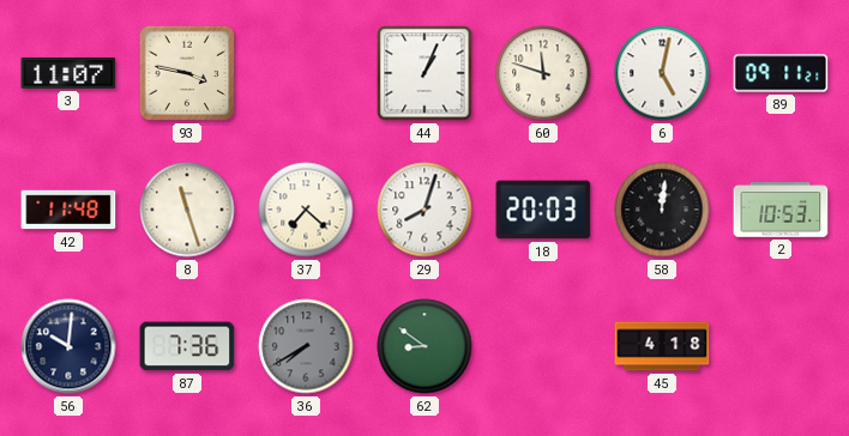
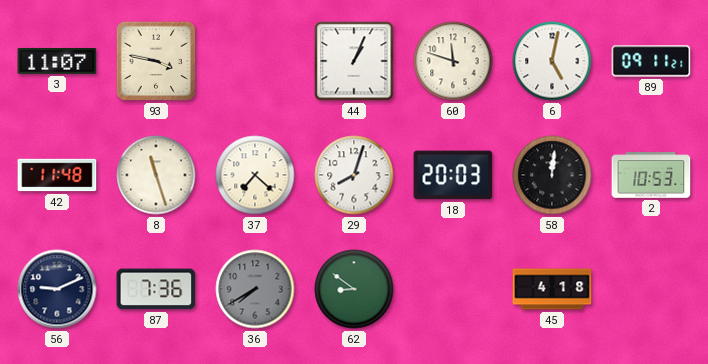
56: 10:01 -> 9:11 (57, 289)
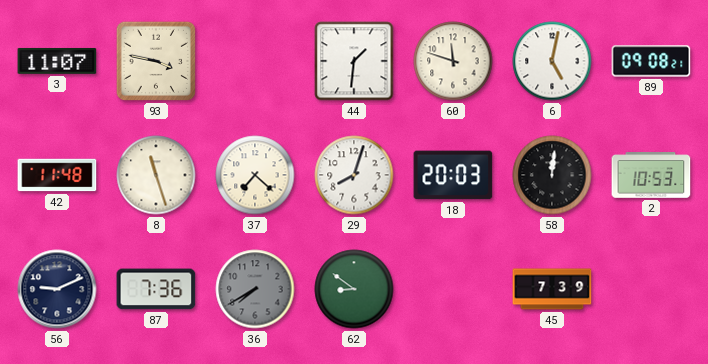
44: 1:04 -> 1:31 (354, 61)
89: 09:11 -> 09:08 (651, 61)
45: 4:18 -> 7:39 (552, 289)
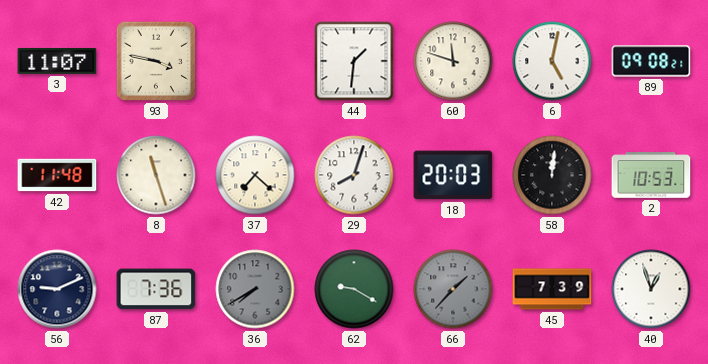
62: 8:51 -> 9:20 (354, 289)
66: none -> 1:37 (453, 289)
40: none -> 12:57 (651, 289)
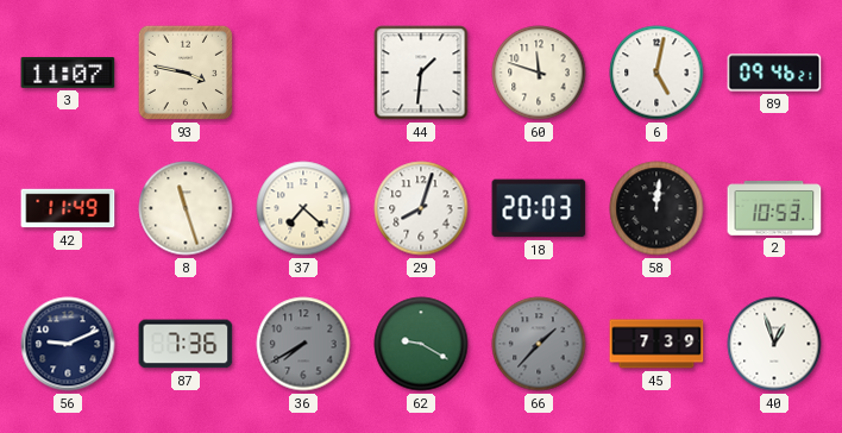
89: 09:08 -> 09:46 (774, 73)
42: 11:48 -> 11:49 (68, 208)
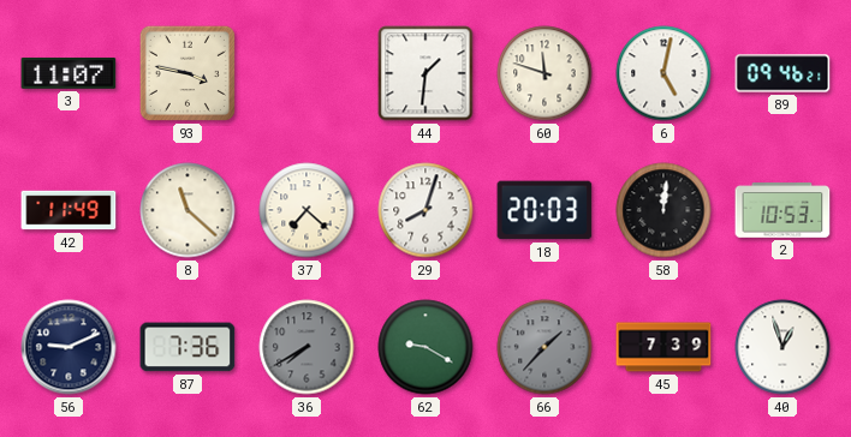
8: 11:27 -> 11:22 (188, 210)
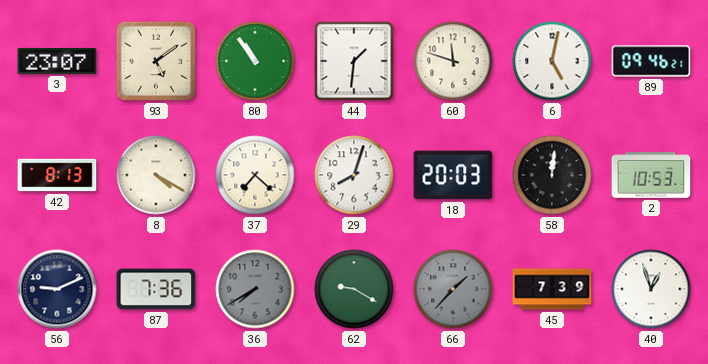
3: 11:07 -> 23:07 (57, 61)
93: 3:47 -> 5:09 (156, 61)
80: none -> 10:54 (255, 61)
42: 11:49 -> 8:13 (57, 175)
8: 11:22 -> 4:20 (156, 175)
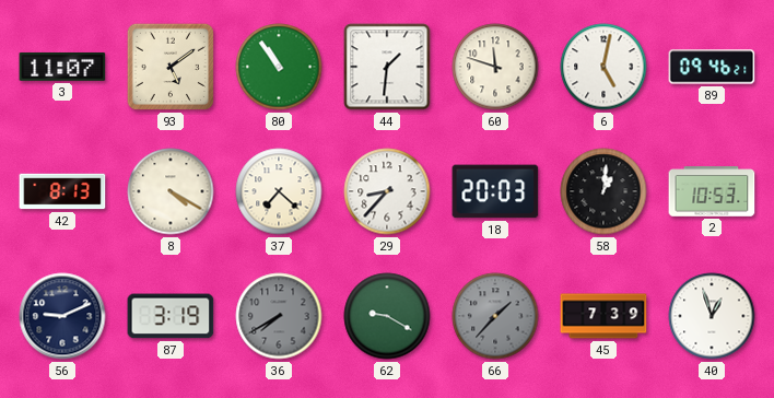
3: 23:07 -> 11:07 (62, 67)
29: 8:03 -> 8:37 (387, 191)
58: 12:01 -> 1:01 (603, 191)
87: 7:36 -> 3:19 (171, 316)
